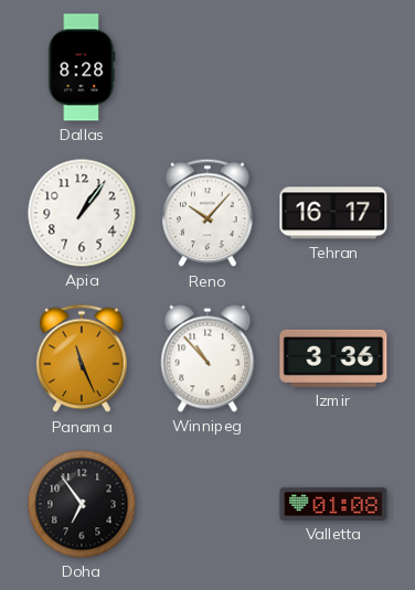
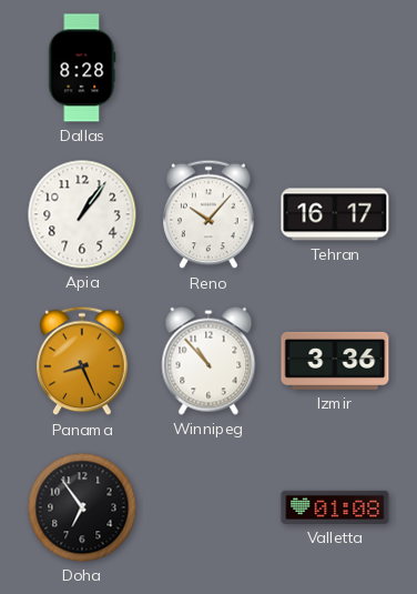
Panama: 11:26 -> 8:26 (82, 361)
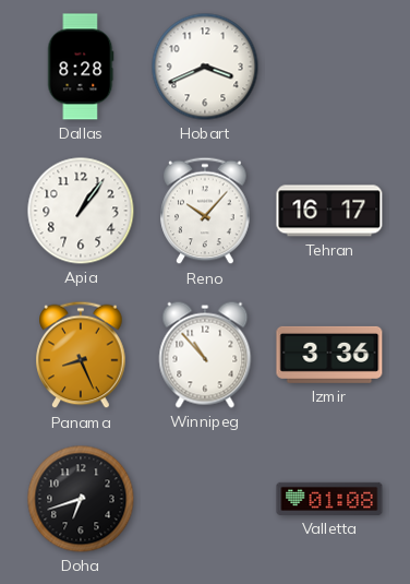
Hobart: none -> 3:41 (205, 67)
Doha: 6:54 -> 6:42 (81, 499)
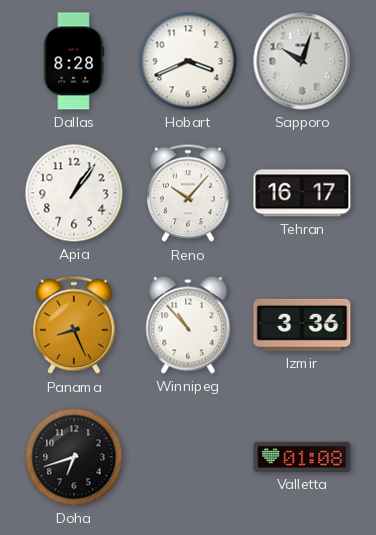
Sapporo: none -> 10:03 (302, 61)
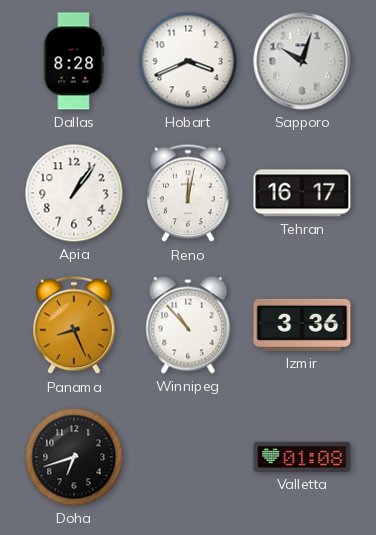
Reno: 10:07 -> 12:02 (188, 193)
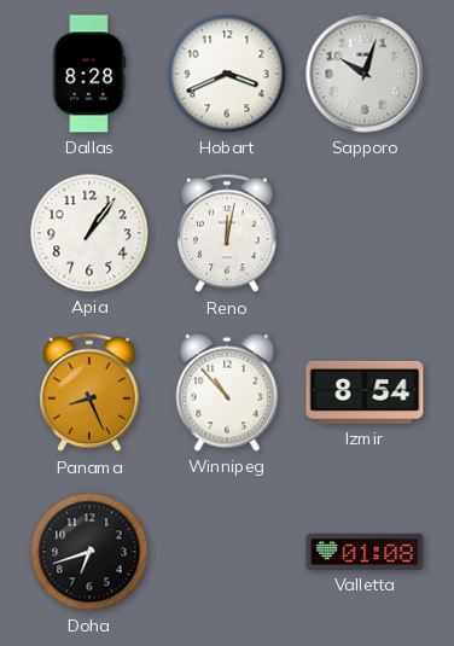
Tehran: 16:17 -> none (302, 193)
Izmir: 3:36 -> 8:54 (365, 392)
